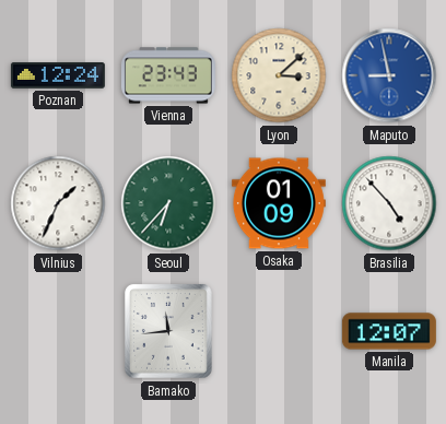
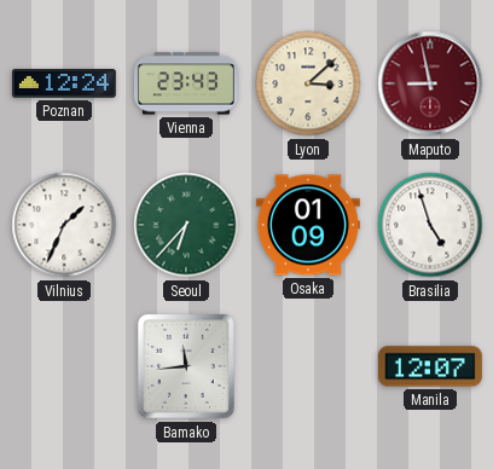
Maputo dial: blue -> burgundy (430, 83)
Brasilia: 4:53 -> 4:57 (430, 225)
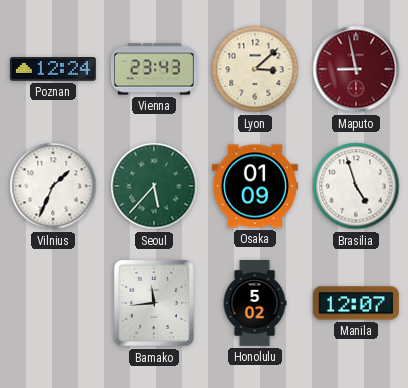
Seoul: 6:37 -> 5:37 (154, 186)
Honolulu: none -> 5:02 (255, 303)
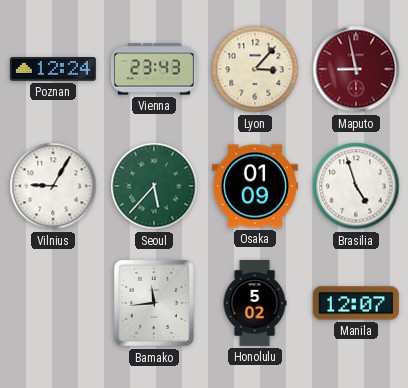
Lyon: 3:08 -> 3:07 (255, 69)
Vilnius: 1:34 -> 9:05 (53, 186)
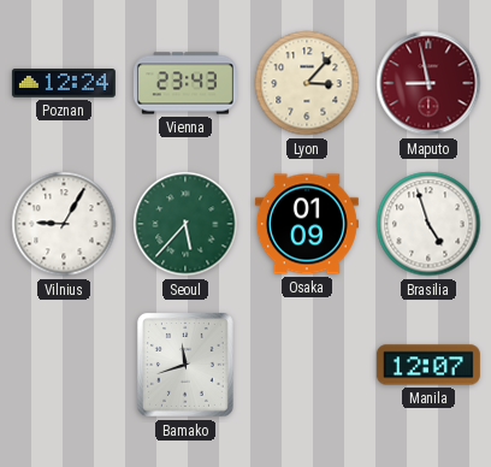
Bamako: 11:44 -> 11:42 (185, 365)
Honolulu: 5:02 -> none (255, 303)
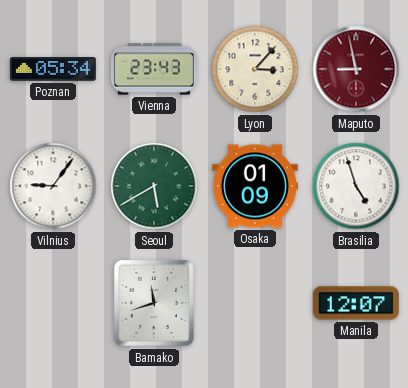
Poznan: 12:24 -> 05:34 (53, 69)
Vilnius: 9:05 -> 9:06 (53, 186)
Seoul: 5:37 -> 5:40 (154, 186)
